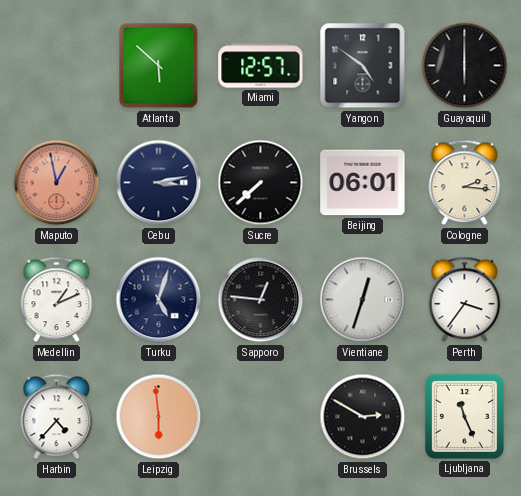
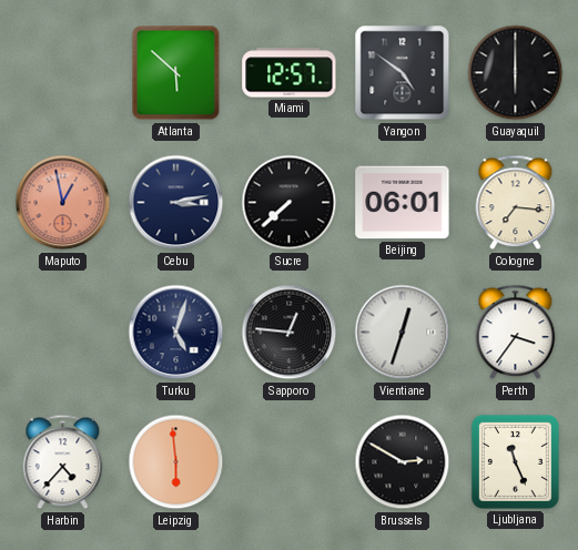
Cologne: 2:16 -> 7:16 (516, 203)
Medellin: 1:11 -> none (57, 300)
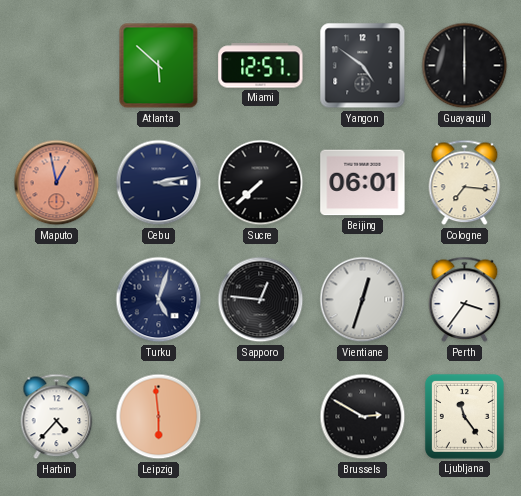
Ljubljana: 11:26 -> 11:24 (464, 416)
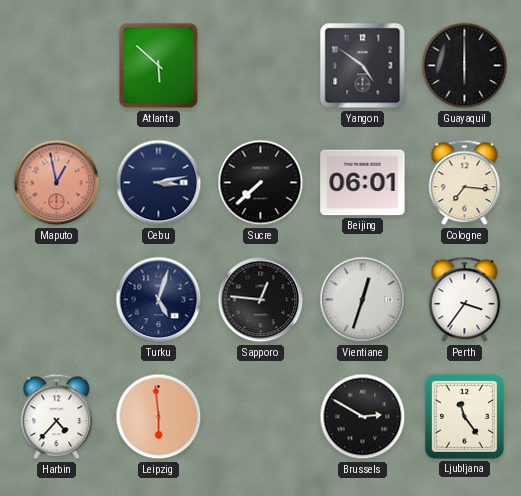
Miami: 12:57 -> none (261, 66)
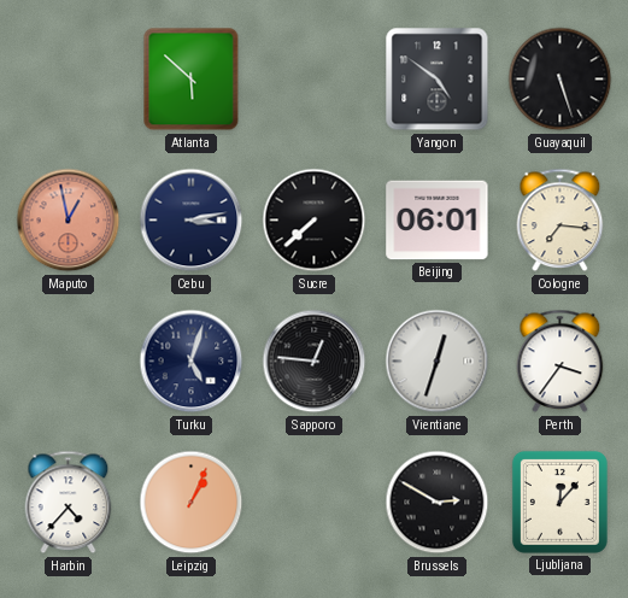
Guayaquil: 6:00 -> 5:27 (560, 80)
Leipzig: 5:59 -> 1:04 (192, 503)
Ljubljana: 11:24 -> 12:07 (559, 502)
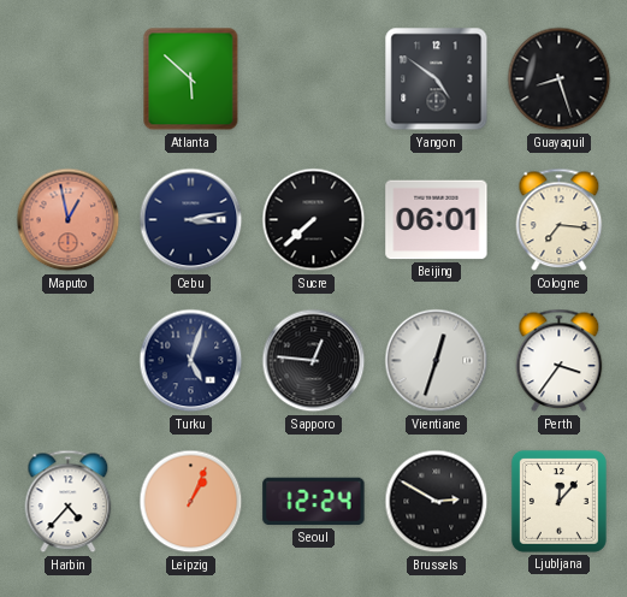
Guayaquil: 5:27 -> 8:27 (560, 79)
Seoul: none -> 12:24 (314, 502)
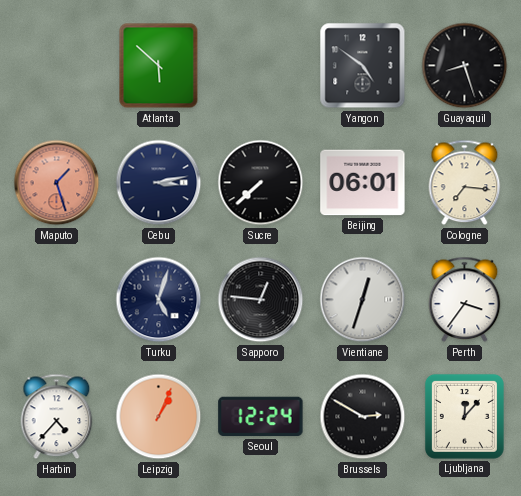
Maputo: 12:58 -> 1:27 (57, 183)
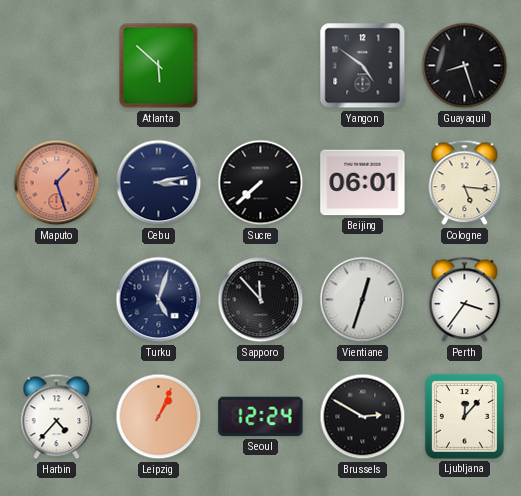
Cologne: 7:16 -> 5:16 (465, 183)
Sapporo: 12:46 -> 11:53 (261, 300)
